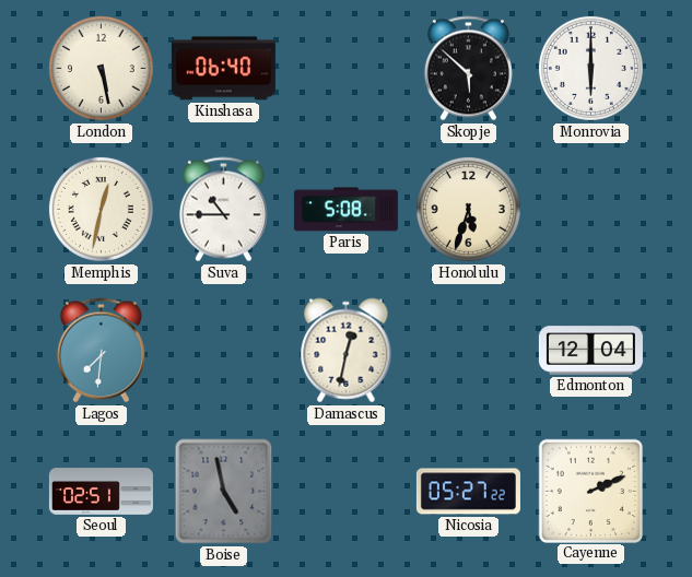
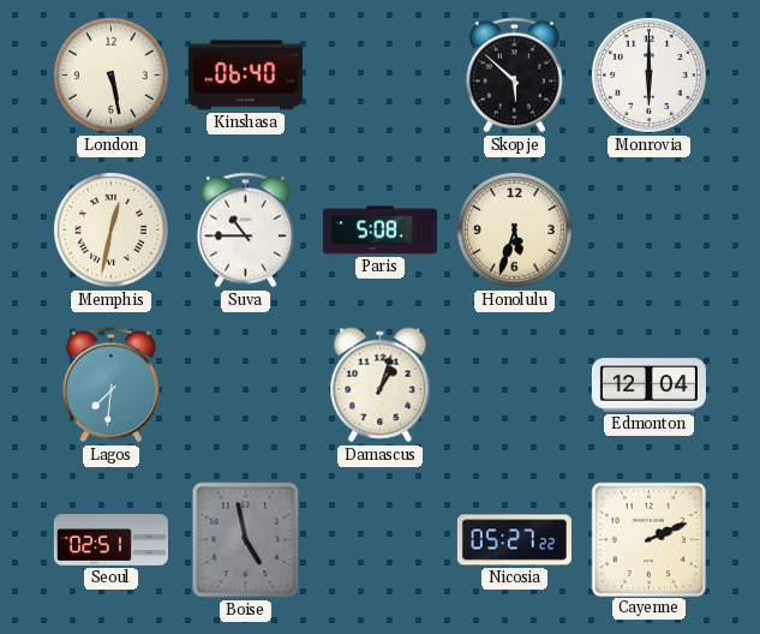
Damascus: 12:32 -> 1:03 (381, 385)
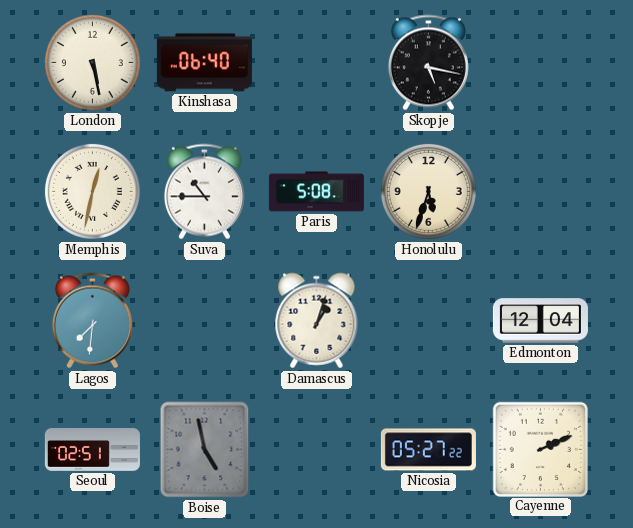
Skopje: 5:52 -> 5:17 (428, 63)
Monrovia: 6:00 -> none (648, 74)
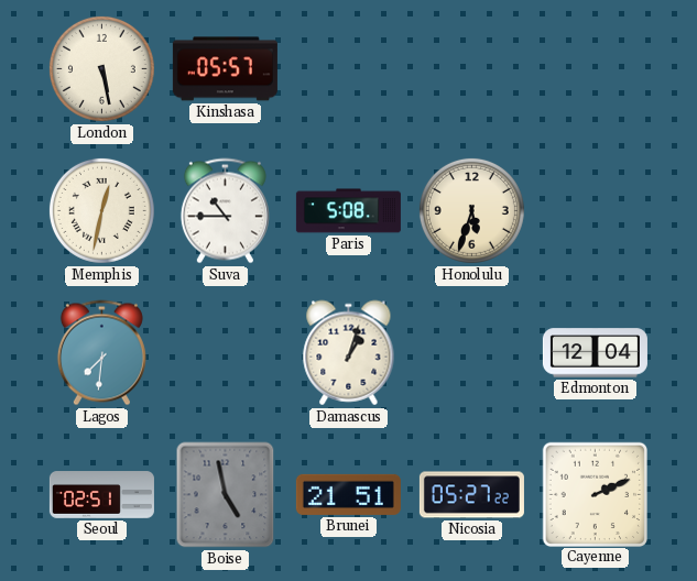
Kinshasa: 06:40 -> 05:57 (225, 69)
Skopje: 5:17 -> none (428, 63)
Brunei: none -> 21:51 (348, 494)
